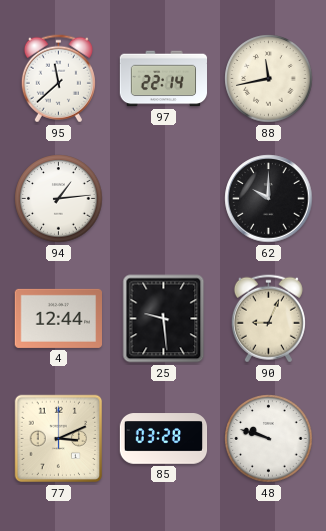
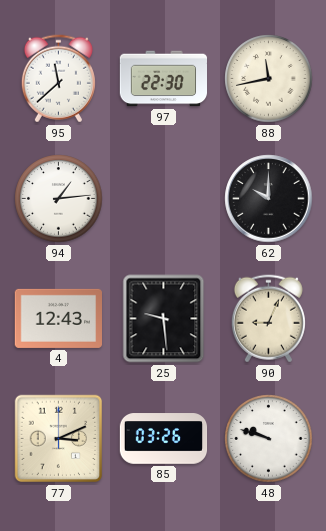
97: 22:14 -> 22:30 (164, 79)
4: 12:44 -> 12:43 (58, 318)
85: 03:28 -> 03:26 (164, 439)
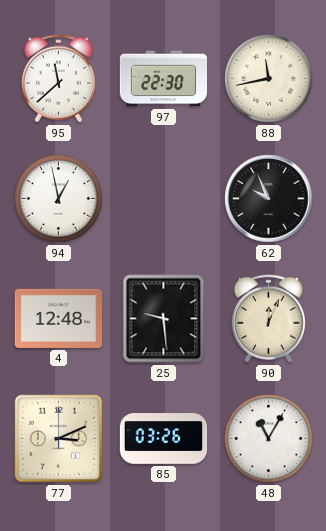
94: 1:14 -> 12:58 (59, 199)
62: 10:00 -> 9:56 (269, 199)
4: 12:43 -> 12:48 (58, 318)
90: 9:04 -> 12:04 (268, 319)
48: 9:48 -> 11:05 (269, 439)
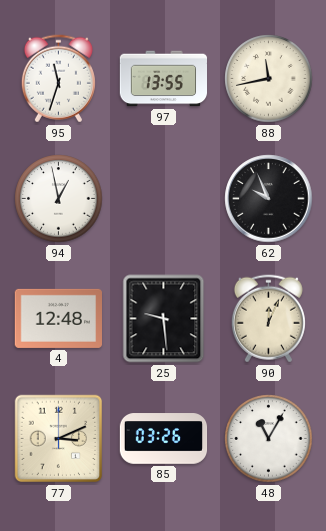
95: 11:38 -> 11:33 (58, 79)
97: 22:30 -> 13:55 (164, 79)
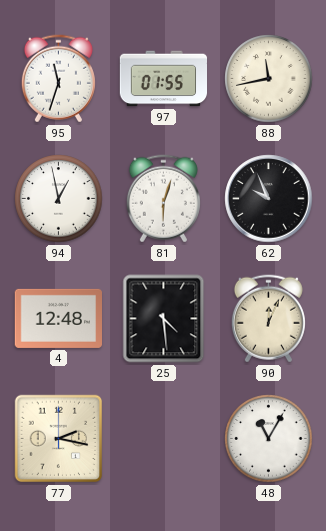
97: 13:55 -> 01:55 (164, 79)
81: none -> 6:03 (163, 199)
25: 9:29 -> 4:29 (164, 319)
77: 3:11 -> 2:17 (59, 439)
85: 03:26 -> none (164, 439)
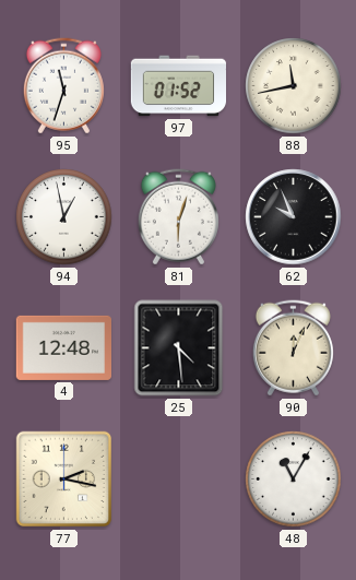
97: 01:55 -> 01:52 (179, 86)
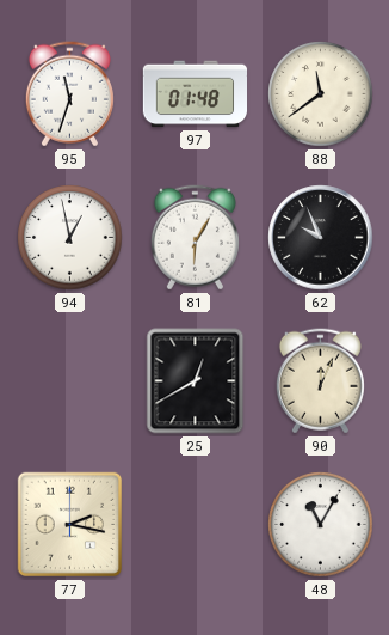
97: 01:52 -> 01:48 (196, 94)
88: 11:43 -> 11:39 (321, 94)
81: 6:03 -> 6:05 (194, 238)
4: 12:48 -> none (63, 347)
25: 4:29 -> 12:40 (196, 381)
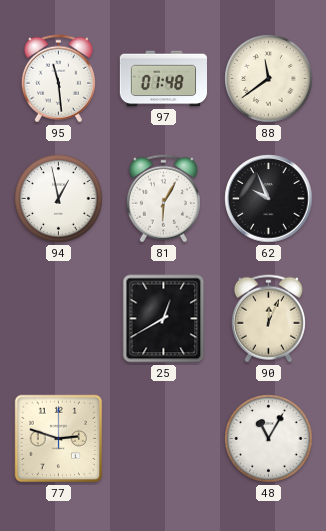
95: 11:33 -> 11:29 (58, 79)
77: 2:17 -> 2:48 (59, 439)
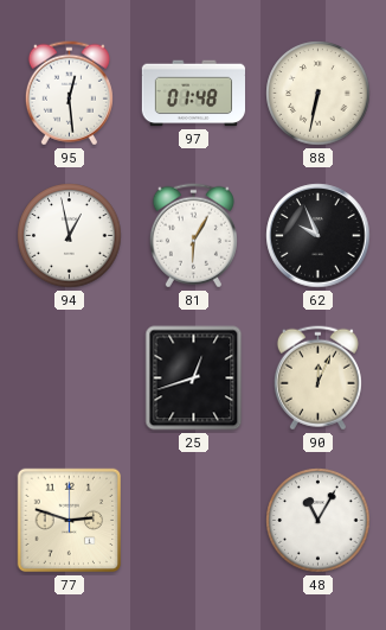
95: 11:29 -> 12:29 (69, 94)
88: 11:39 -> 6:32 (319, 94)
25: 12:40 -> 12:42 (194, 378)
